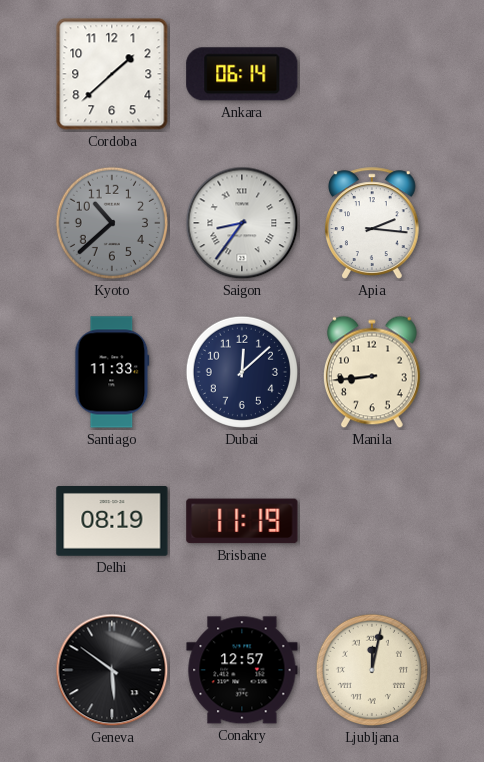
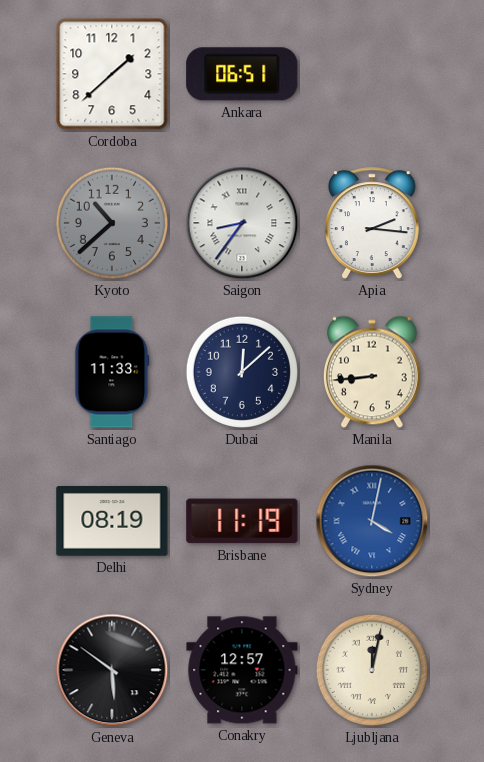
Ankara: 06:14 -> 06:51 (242, 74)
Sydney: none -> 4:02 (372, 521)
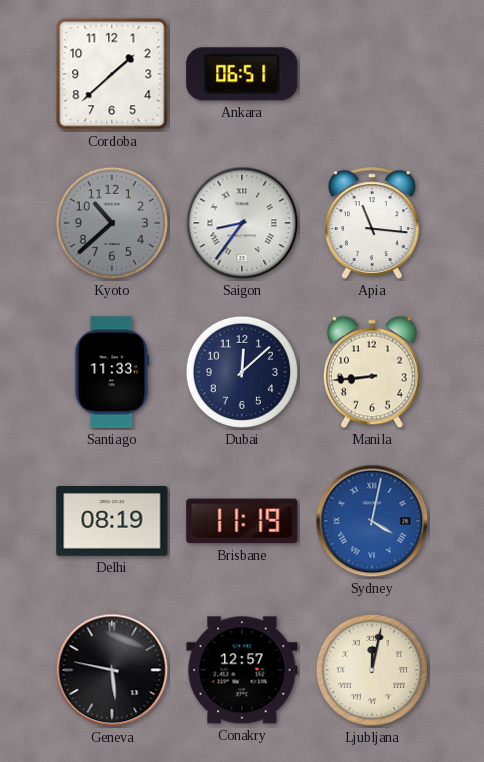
Apia: 2:16 -> 11:16 (372, 223)
Geneva: 5:51 -> 5:47 (112, 670)
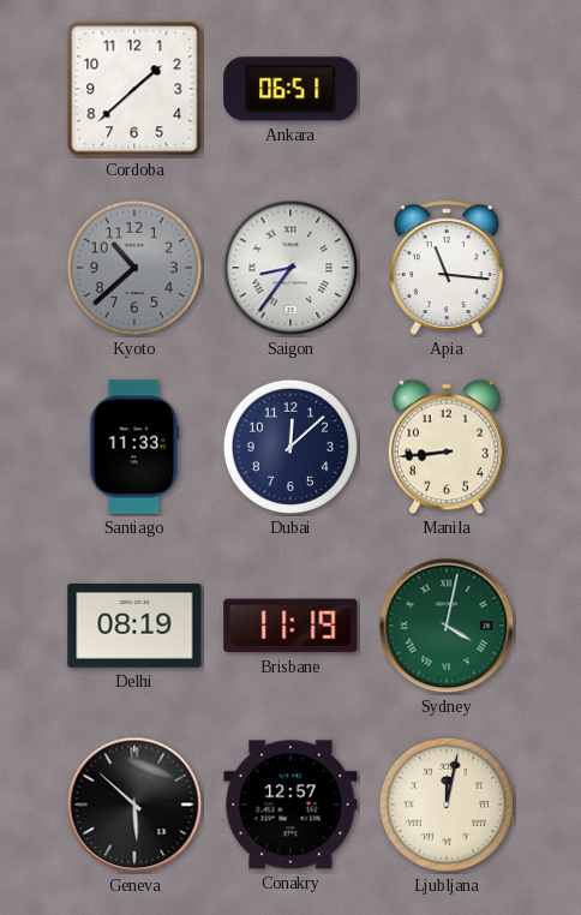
Sydney dial: blue -> green (447, 626)
Geneva: 5:47 -> 5:52 (134, 805)
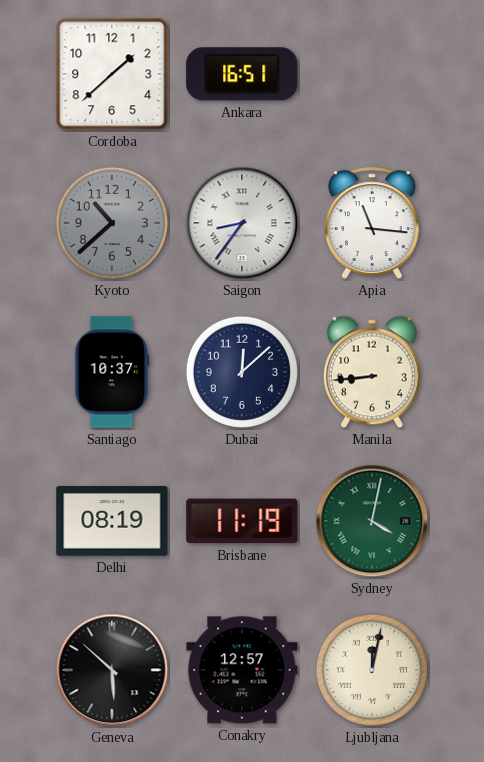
Ankara: 06:51 -> 16:51 (242, 74)
Santiago: 11:33 -> 10:37 (112, 372)
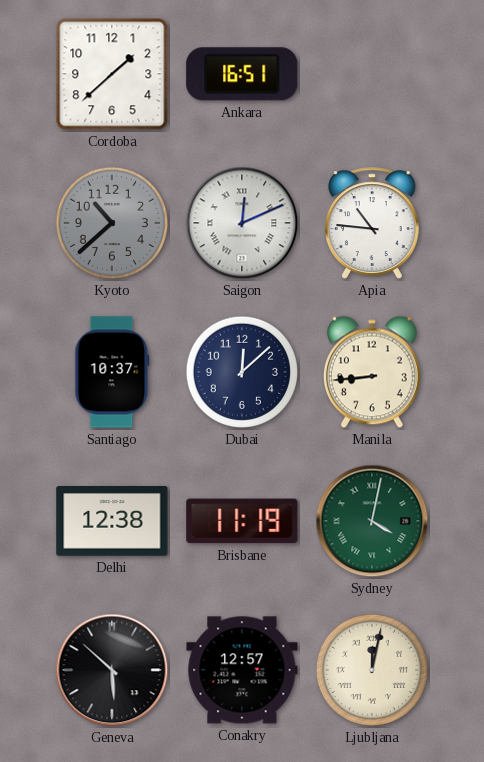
Saigon: 8:36 -> 12:11 (242, 223)
Apia: 11:16 -> 10:46 (372, 223)
Delhi: 08:19 -> 12:38 (112, 522)
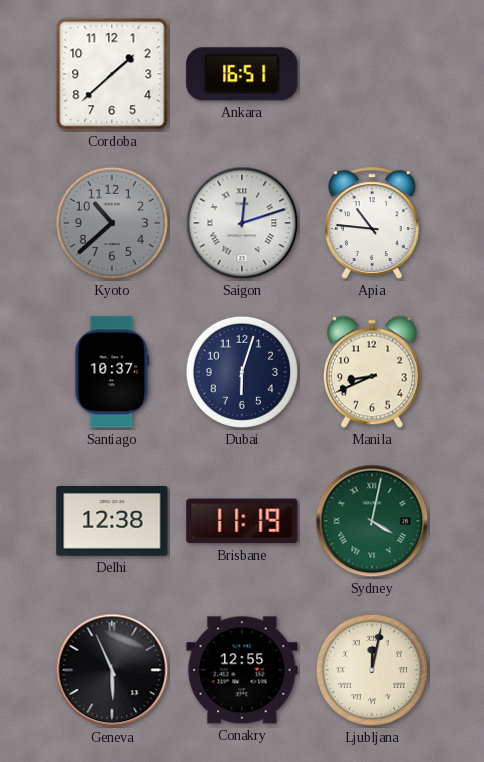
Saigon: 12:11 -> 12:12 (242, 223)
Dubai: 12:08 -> 6:03 (242, 372)
Manila: 8:44 -> 8:41 (372, 372)
Geneva: 5:52 -> 5:56 (112, 670)
Conakry: 12:57 -> 12:55 (242, 670)
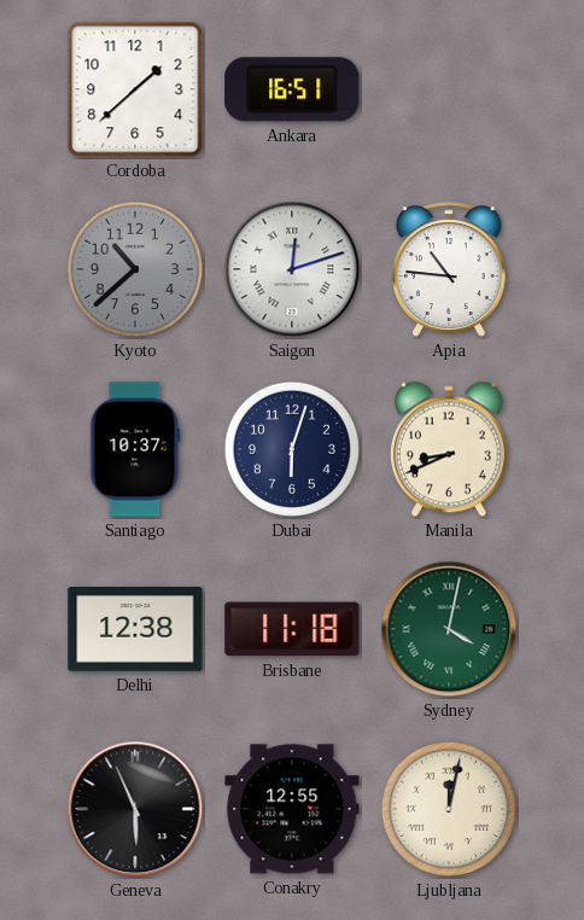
Brisbane: 11:19 -> 11:18 (292, 629)
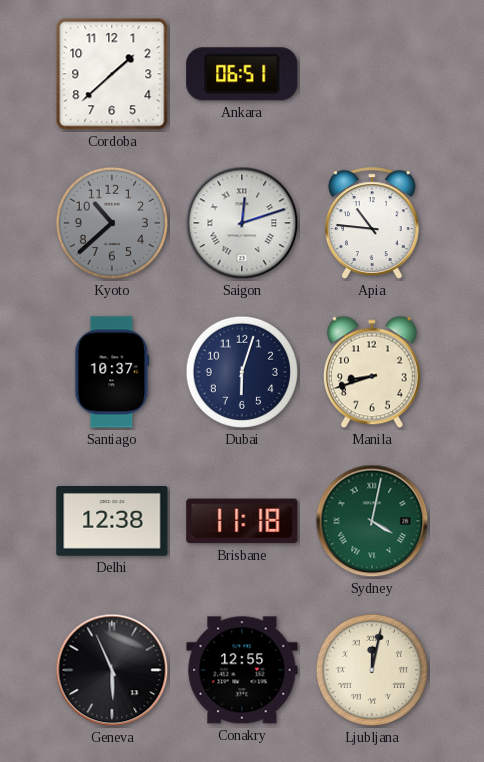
Ankara: 16:51 -> 06:51 (242, 74)
Manila: 8:41 -> 8:42 (372, 372)
